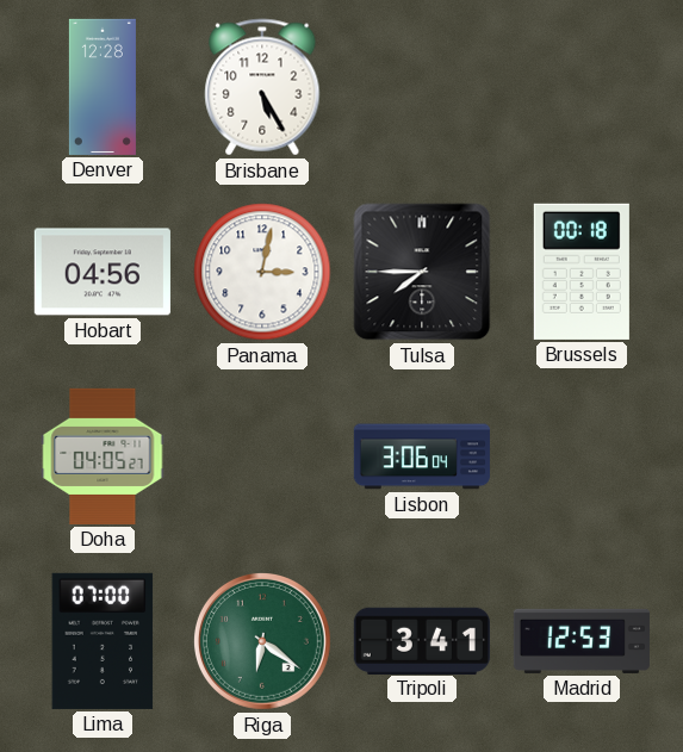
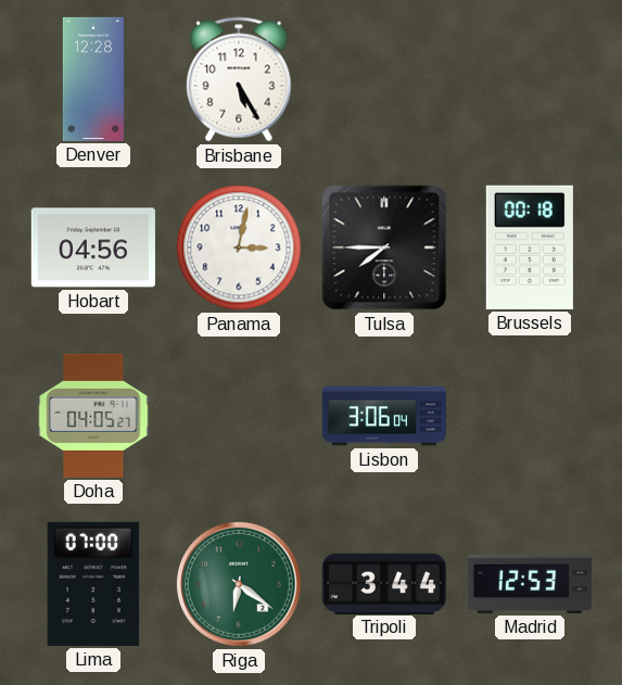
Tripoli: 3:41 -> 3:44 (384, 583)
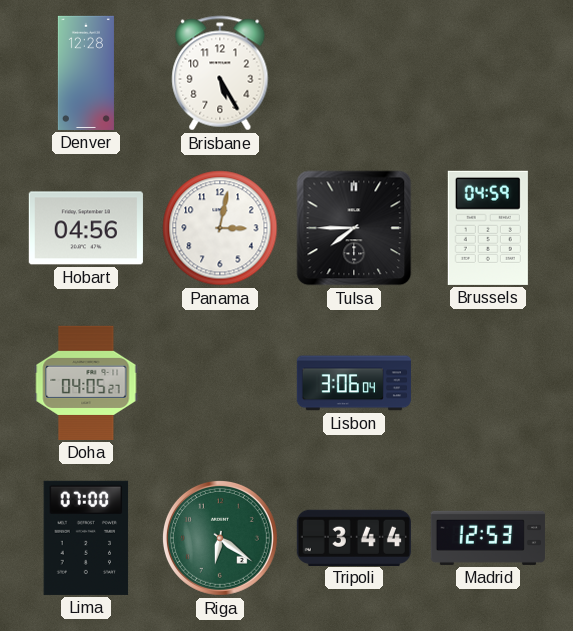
Brussels: 00:18 -> 04:59 (488, 228)
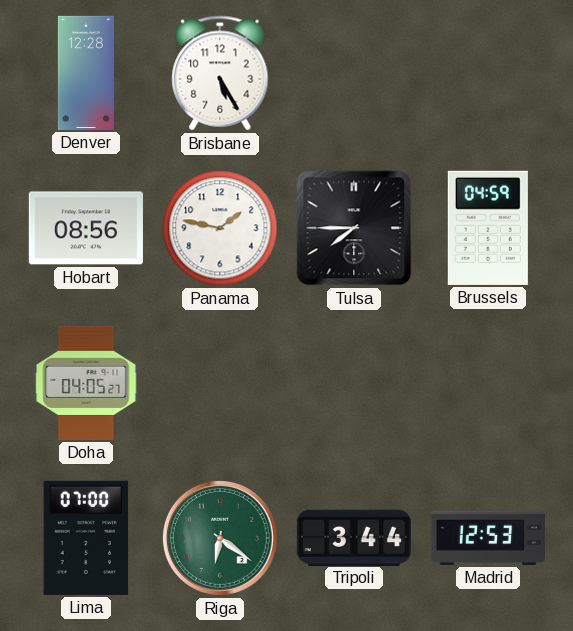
Hobart: 04:56 -> 08:56 (86, 228)
Panama: 3:02 -> 1:47 (220, 228)
Lisbon: 3:06 -> none (354, 383)
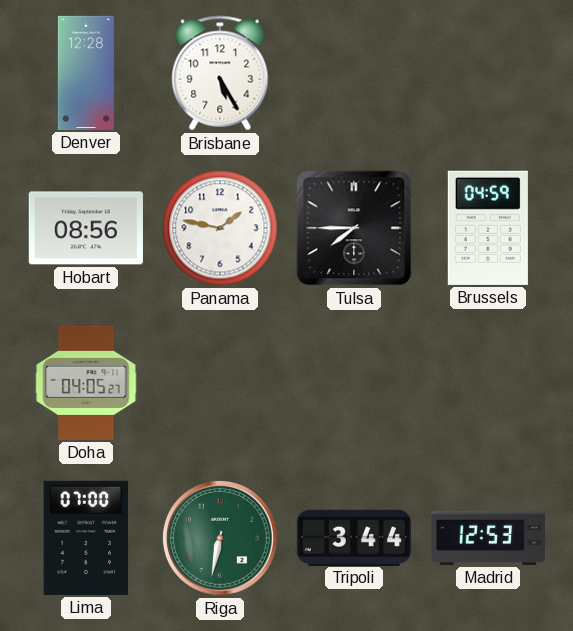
Riga: 6:21 -> 6:32 (220, 538)
